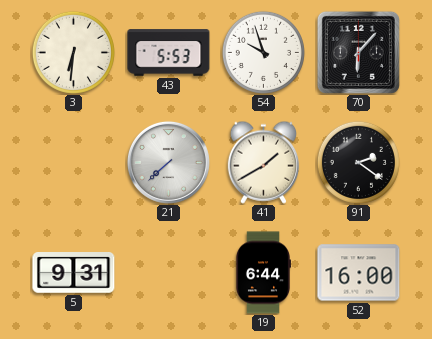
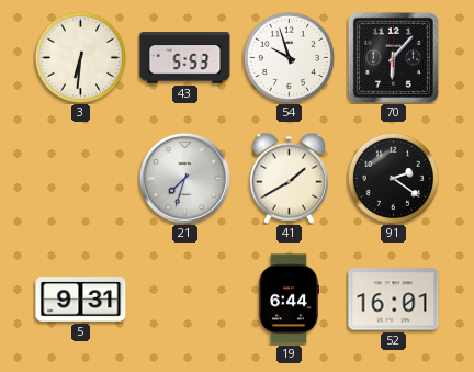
21: 7:38 -> 7:33 (184, 178)
52: 16:00 -> 16:01 (394, 300)
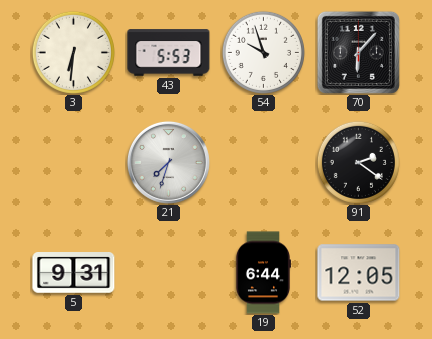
41: 1:40 -> none (290, 178)
52: 16:01 -> 12:05 (359, 273)
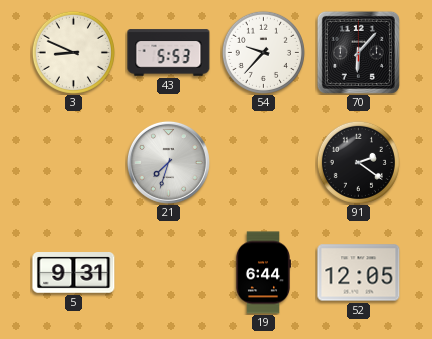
3: 6:31 -> 8:49 (73, 52)
54: 9:57 -> 9:37 (263, 52)
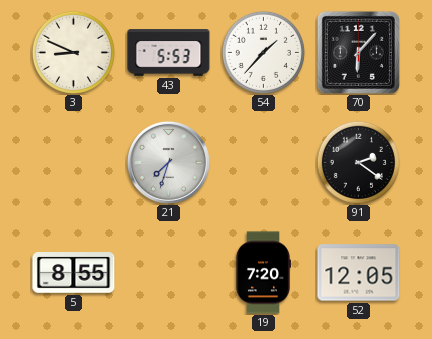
54: 9:37 -> 1:37 (263, 52)
5: 9:31 -> 8:55 (74, 273)
19: 6:44 -> 7:20 (262, 273)
